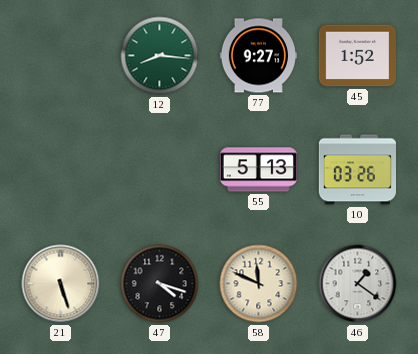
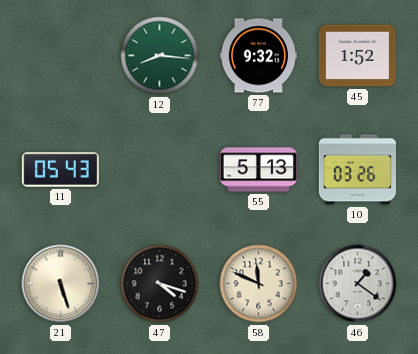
77: 9:27 -> 9:32 (258, 56)
11: none -> 05:43 (60, 170)
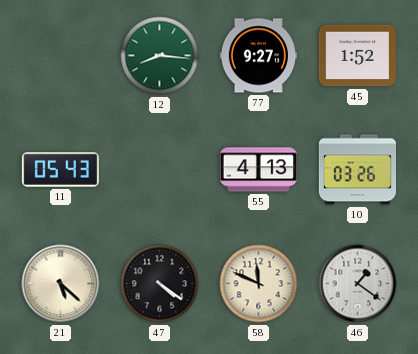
77: 9:32 -> 9:27 (258, 56)
55: 5:13 -> 4:13 (258, 170)
21: 5:27 -> 5:22 (61, 284)
47: 4:18 -> 4:21 (160, 284)
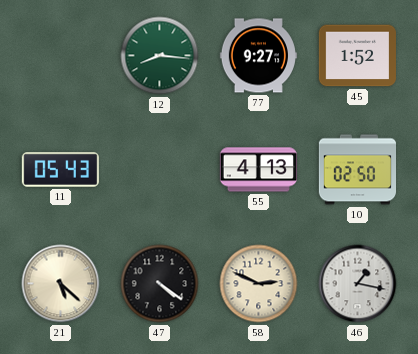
10: 03:26 -> 02:50 (357, 170)
58: 11:49 -> 2:49 (259, 284)
46: 1:21 -> 1:17 (358, 284)
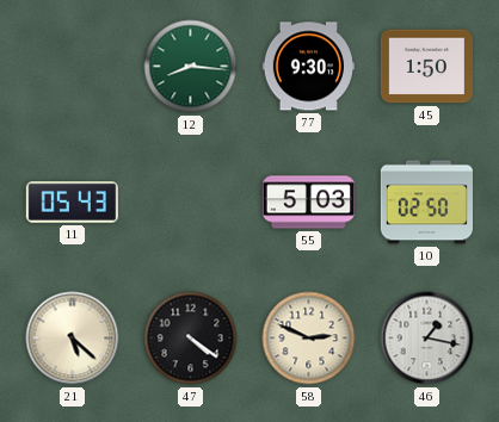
77: 9:27 -> 9:30 (308, 67)
45: 1:52 -> 1:50 (426, 67)
55: 4:13 -> 5:03 (308, 203)
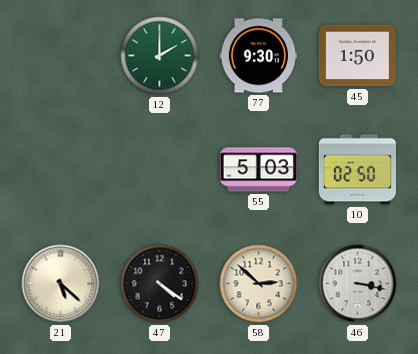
12: 8:16 -> 2:00 (160, 56)
11: 05:43 -> none (72, 203)
58: 2:49 -> 2:52 (259, 284)
46: 1:17 -> 3:17 (358, 284)
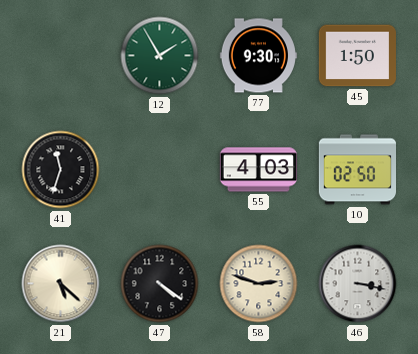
12: 2:00 -> 1:55 (160, 56)
41: none -> 11:33 (61, 170)
55: 5:03 -> 4:03 (258, 170)
58: 2:52 -> 2:48 (259, 284)
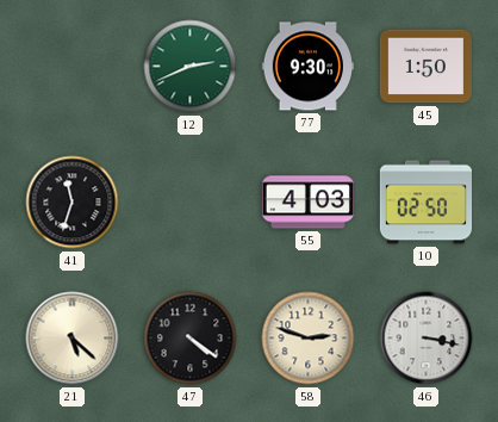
12: 1:55 -> 2:41 (191, 67)
